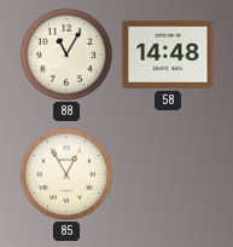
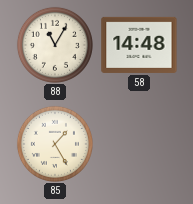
85: 12:55 -> 1:25 (55, 144)
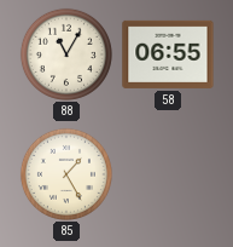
58: 14:48 -> 06:55 (168, 54)
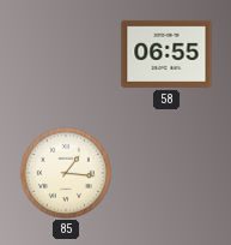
88: 11:05 -> none (66, 54)
85: 1:25 -> 1:16 (66, 173)
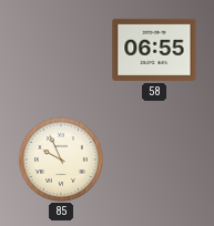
85: 1:16 -> 9:56 (61, 160)
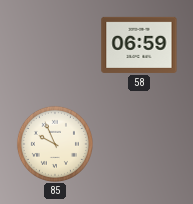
58: 06:55 -> 06:59 (139, 45)
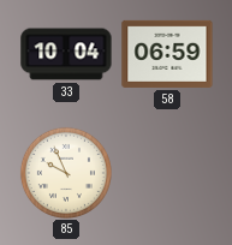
33: none -> 10:04 (66, 54)
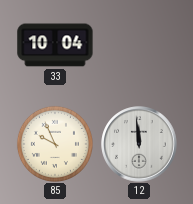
58: 06:59 -> none (167, 54)
12: none -> 11:59 (139, 144)
